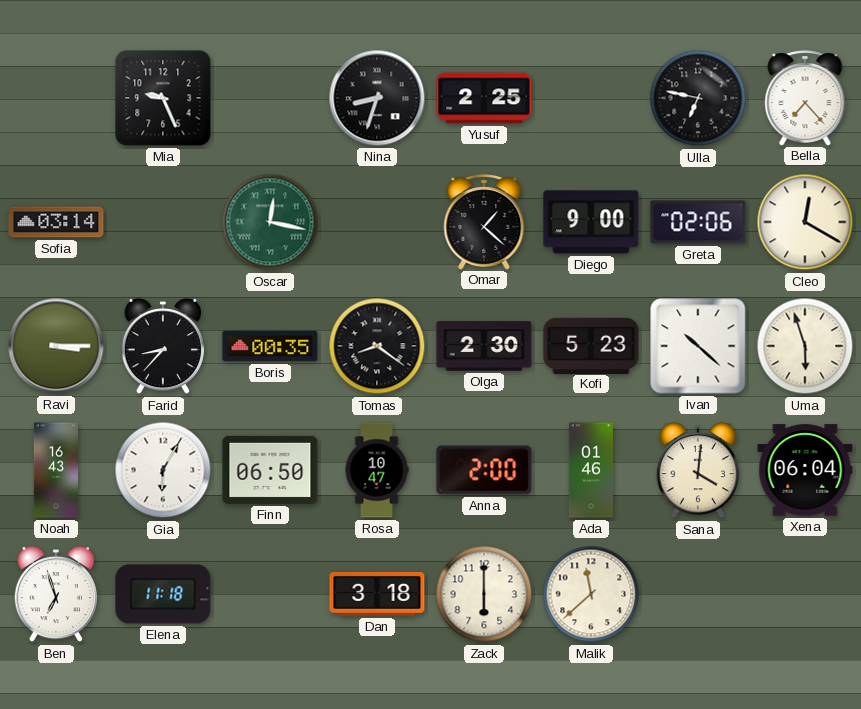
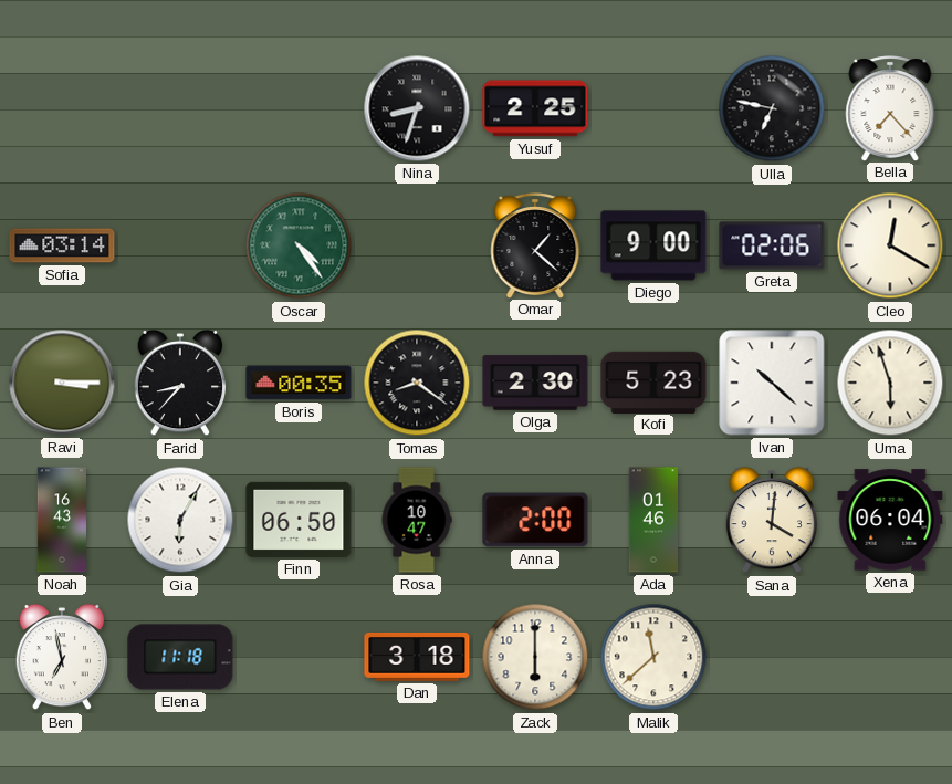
Mia: 9:26 -> none (163, 98)
Oscar: 12:17 -> 4:24 (299, 245)
Ben: 6:57 -> 6:58 (61, 657)
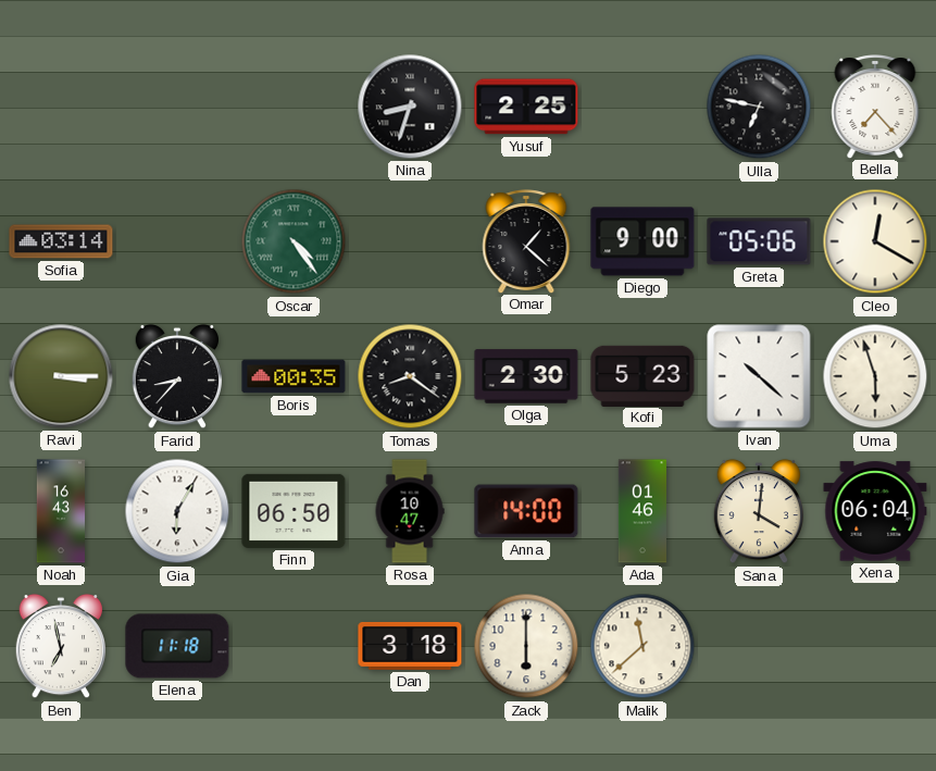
Greta: 02:06 -> 05:06 (759, 241)
Anna: 2:00 -> 14:00 (526, 511)
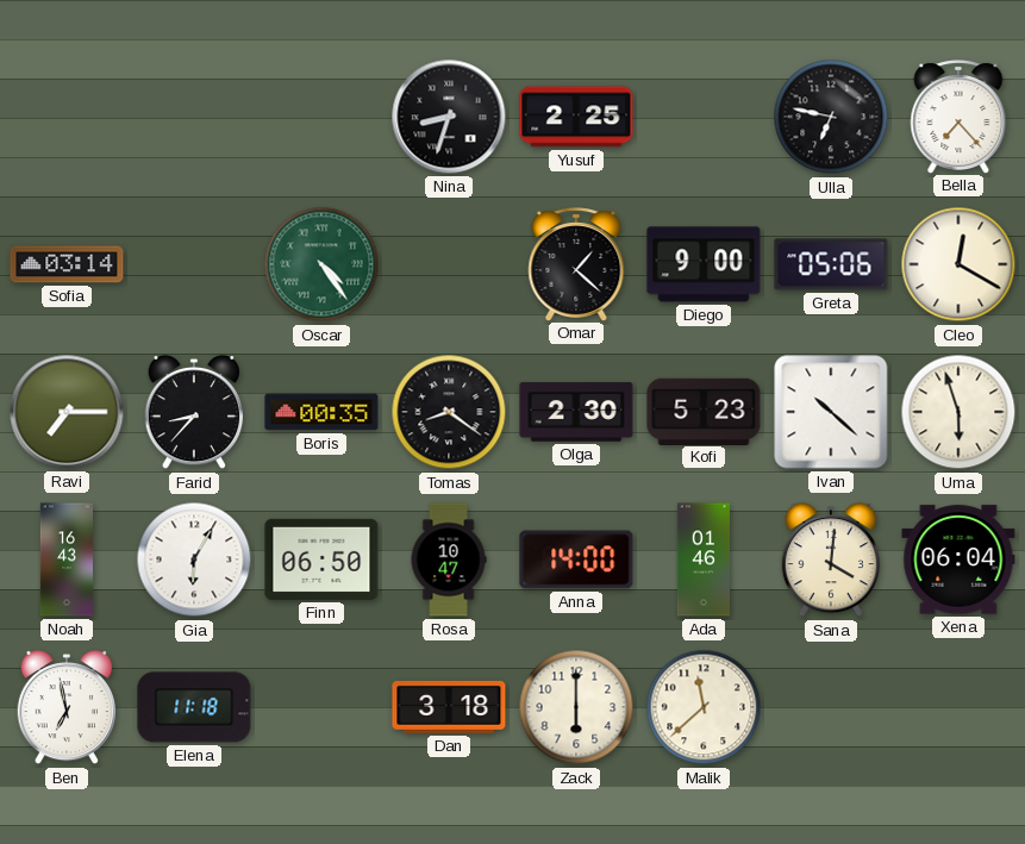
Ravi: 3:15 -> 7:15 (67, 412)
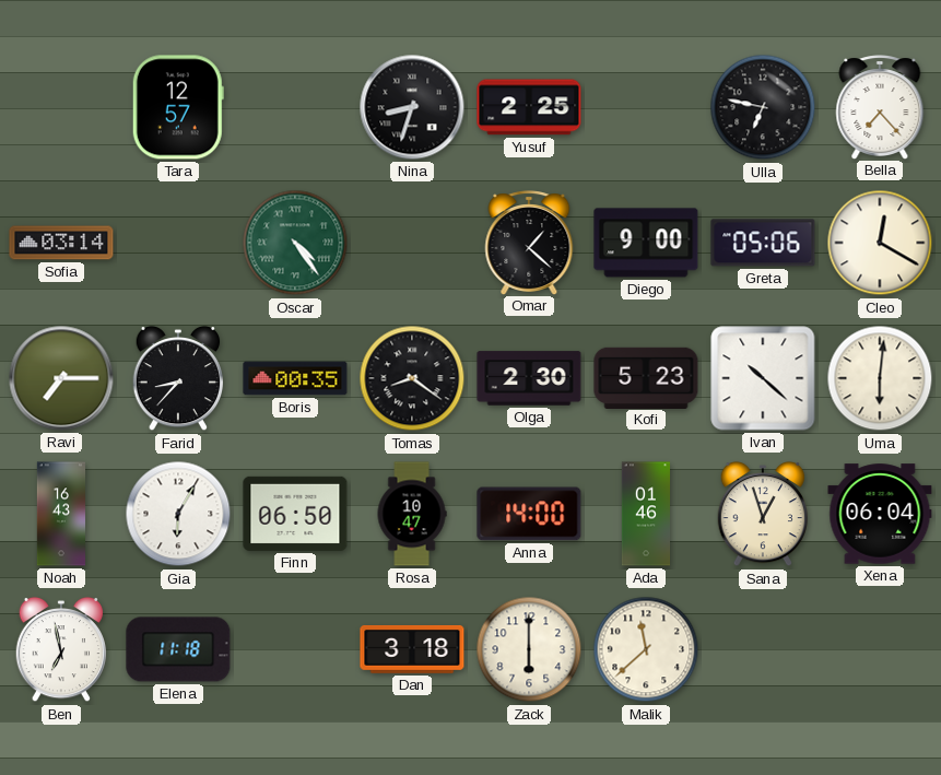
Tara: none -> 12:57 (178, 107)
Uma: 5:57 -> 6:01 (880, 378)
Sana: 4:01 -> 12:57 (762, 514)
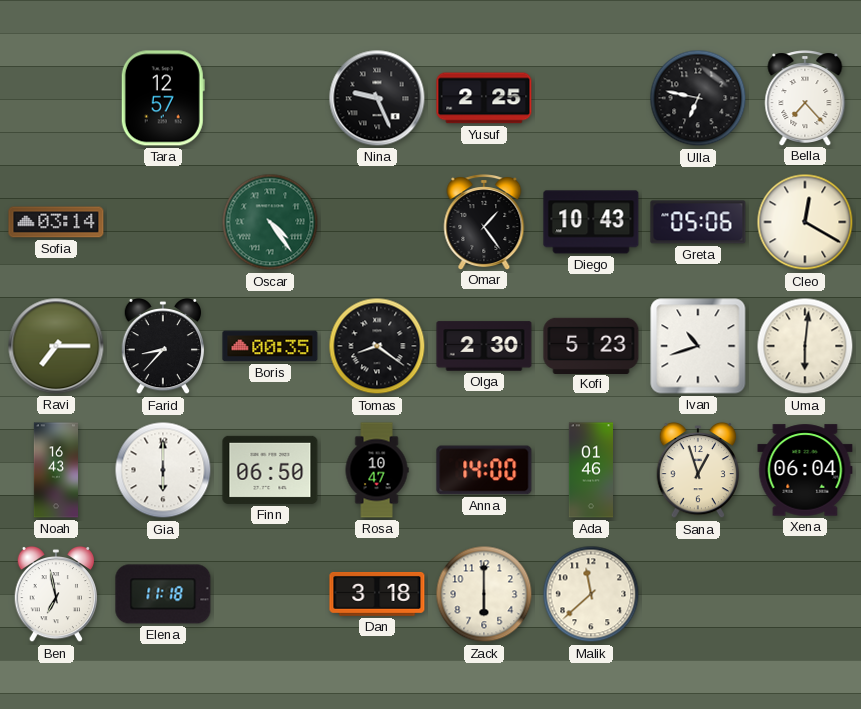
Nina: 8:33 -> 9:26 (377, 98)
Omar: 1:22 -> 1:24 (484, 222)
Diego: 9:00 -> 10:43 (591, 222)
Ivan: 10:22 -> 10:42 (698, 346)
Gia: 6:05 -> 6:00 (163, 470)
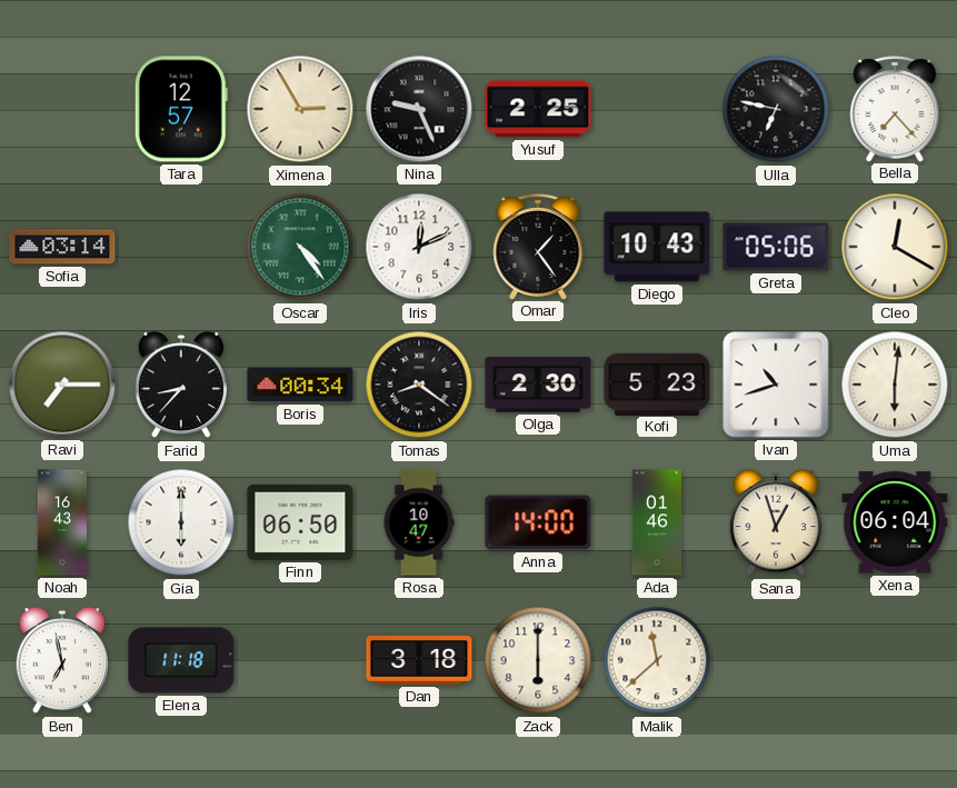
Ximena: none -> 2:55 (300, 109)
Iris: none -> 12:11 (419, 247)
Boris: 00:35 -> 00:34 (300, 385)
